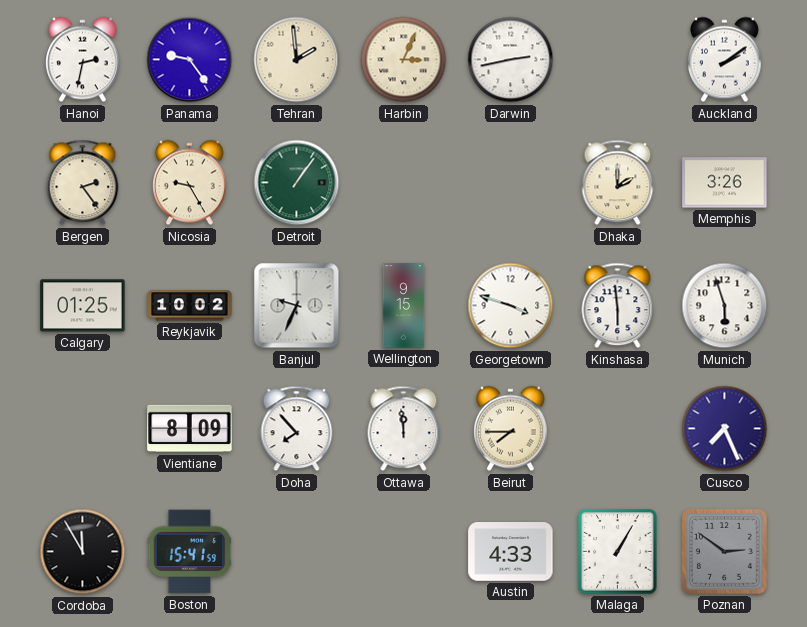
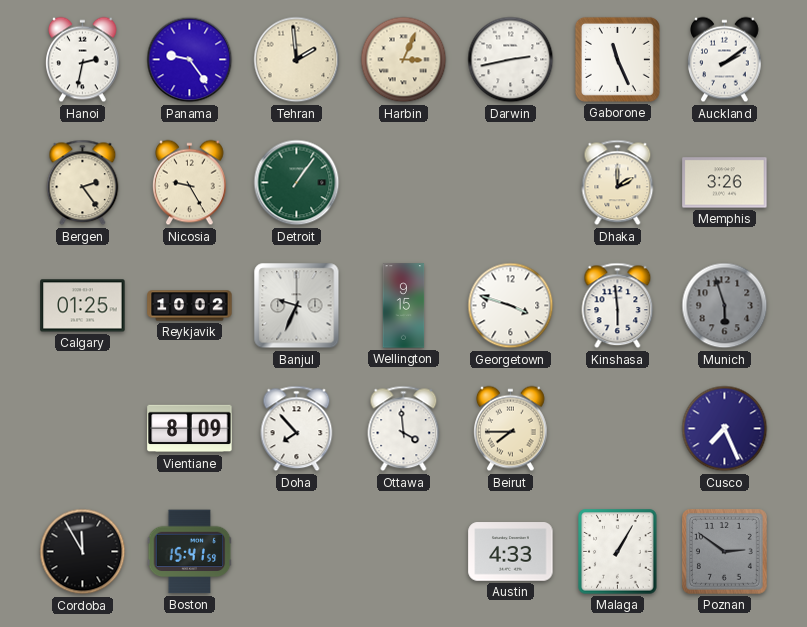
Gaborone: none -> 11:26 (617, 59)
Munich dial: white -> grey (725, 306)
Ottawa: 11:59 -> 3:59 (404, 429)
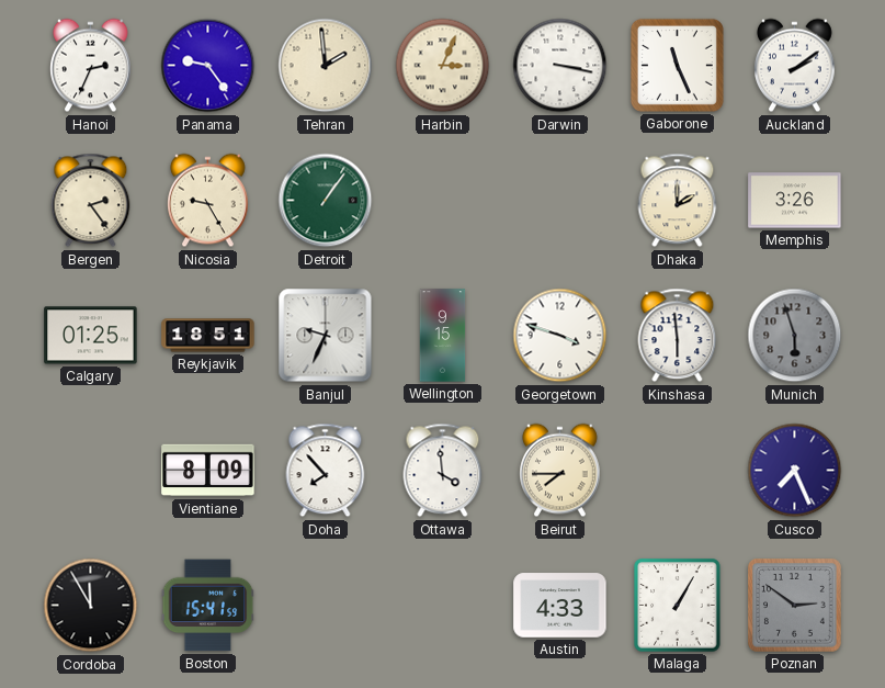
Hanoi: 2:32 -> 2:34 (91, 66)
Darwin: 2:43 -> 3:17 (560, 66)
Reykjavik: 10:02 -> 18:51 (208, 336)
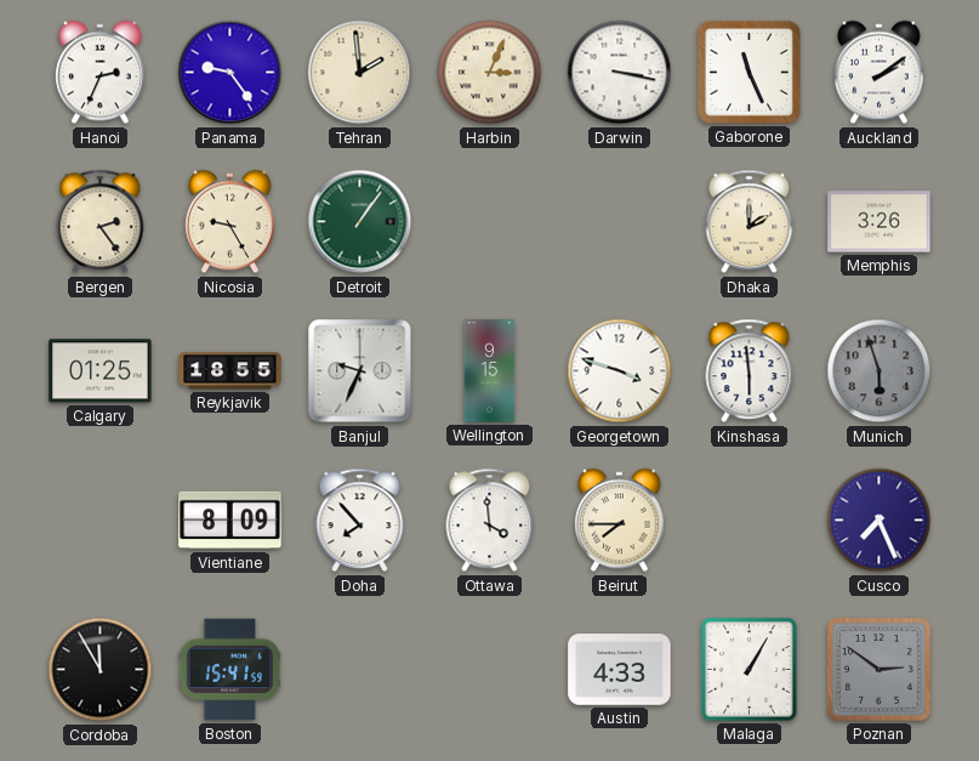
Reykjavik: 18:51 -> 18:55 (230, 371)
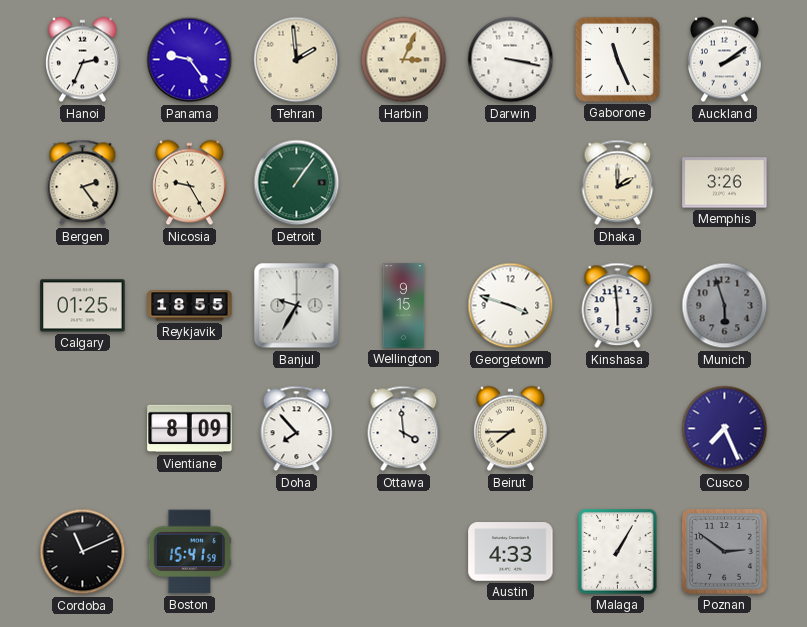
Banjul: 9:34 -> 9:35 (297, 306)
Cordoba: 11:55 -> 11:11 (83, 552)
